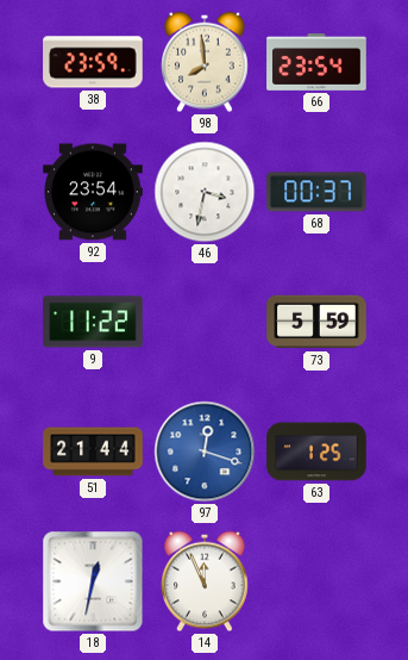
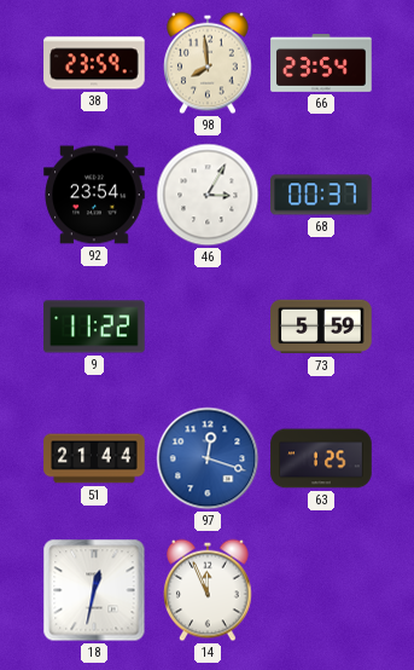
46: 3:32 -> 3:05 (208, 195)
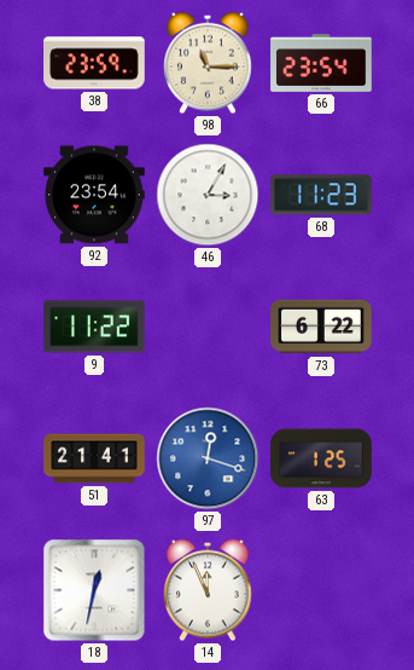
98: 7:59 -> 11:15 (208, 63)
68: 00:37 -> 11:23 (321, 195)
73: 5:59 -> 6:22 (321, 327)
51: 21:44 -> 21:41 (94, 458)
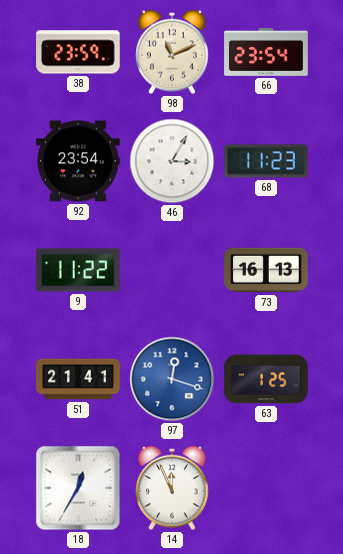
98: 11:15 -> 11:11 (172, 52)
73: 6:22 -> 16:13 (266, 270)
18: 12:32 -> 12:35 (78, 488)
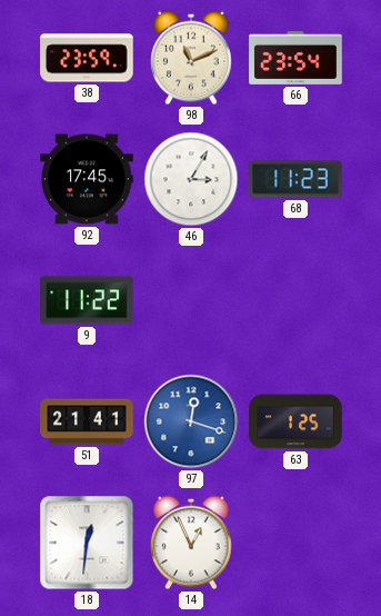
92: 23:54 -> 17:45 (87, 179)
73: 16:13 -> none (266, 270)
18: 12:35 -> 12:31 (87, 543)
14: 11:56 -> 12:56 (191, 543)
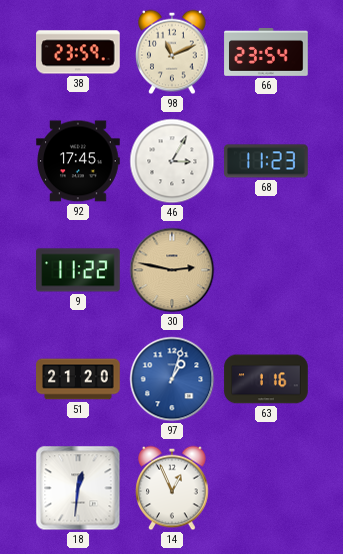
30: none -> 2:47 (172, 270)
51: 21:41 -> 21:20 (78, 379)
97: 12:18 -> 1:03 (172, 379)
63: 1:25 -> 1:16 (266, 379)
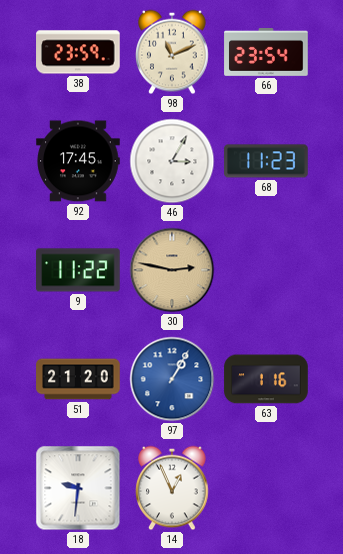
97: 1:03 -> 1:05 (172, 379)
18: 12:31 -> 9:31 (78, 488)
